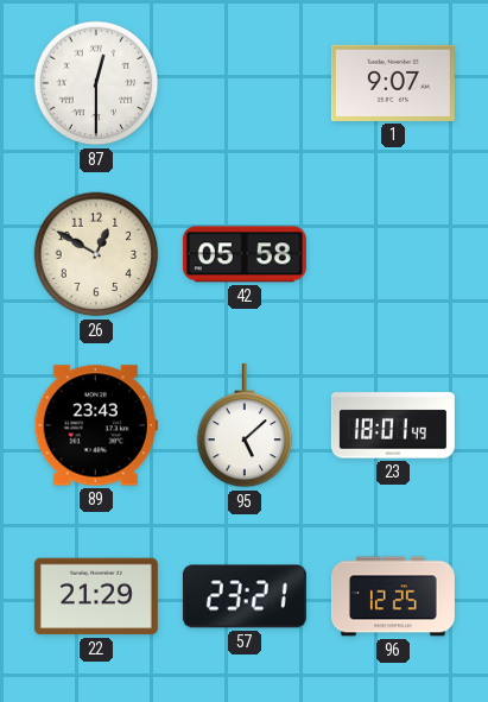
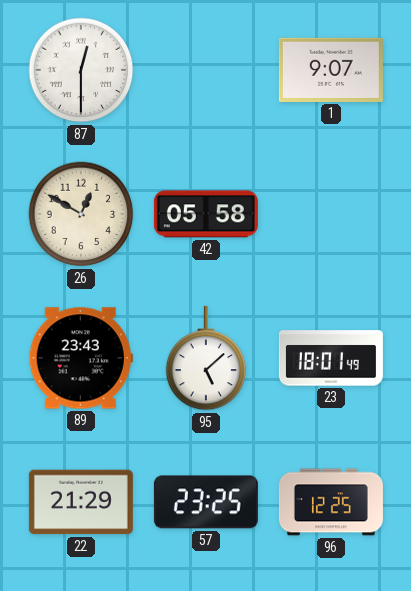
57: 23:21 -> 23:25 (206, 502)
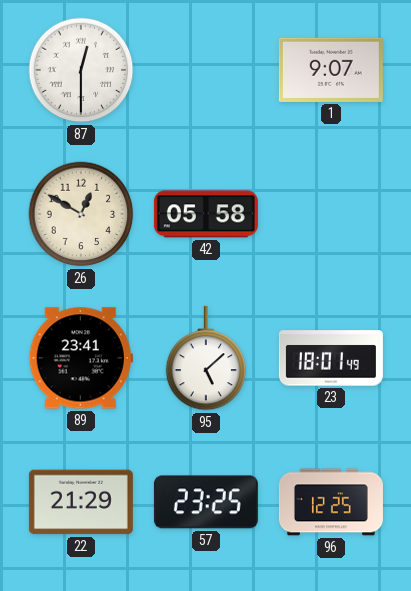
89: 23:43 -> 23:41 (81, 358)
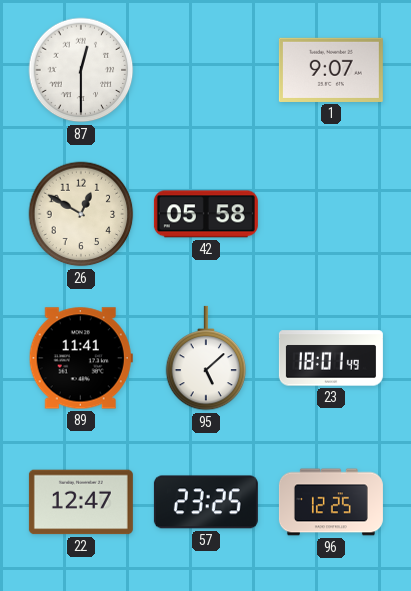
89: 23:41 -> 11:41 (81, 358)
22: 21:29 -> 12:47 (81, 502)
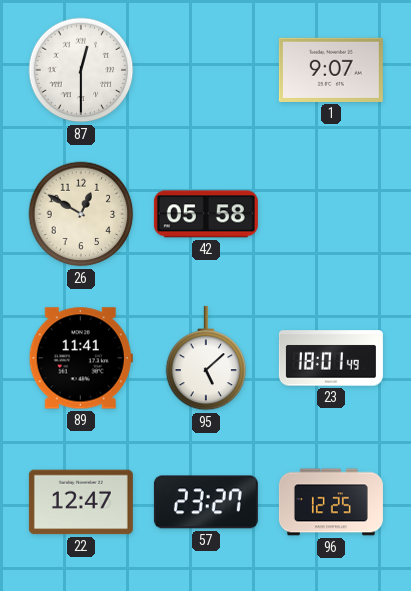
57: 23:25 -> 23:27 (206, 502)
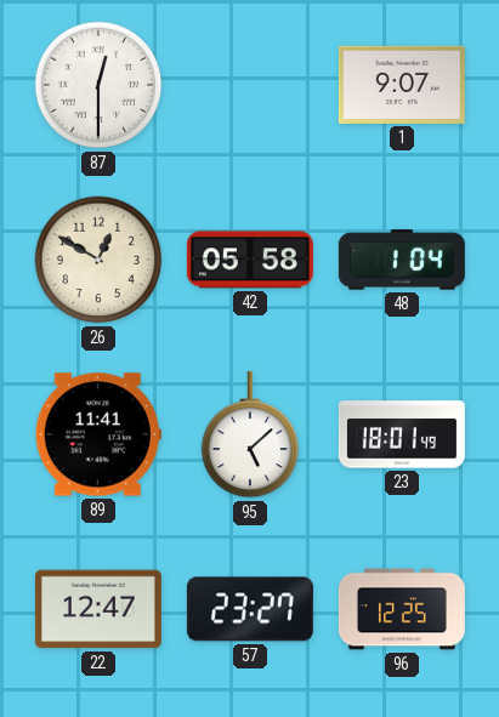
48: none -> 1:04 (402, 260)
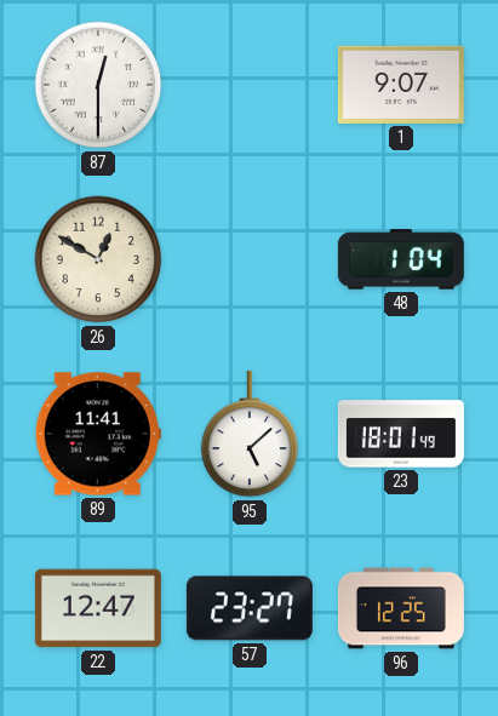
42: 05:58 -> none (250, 260)
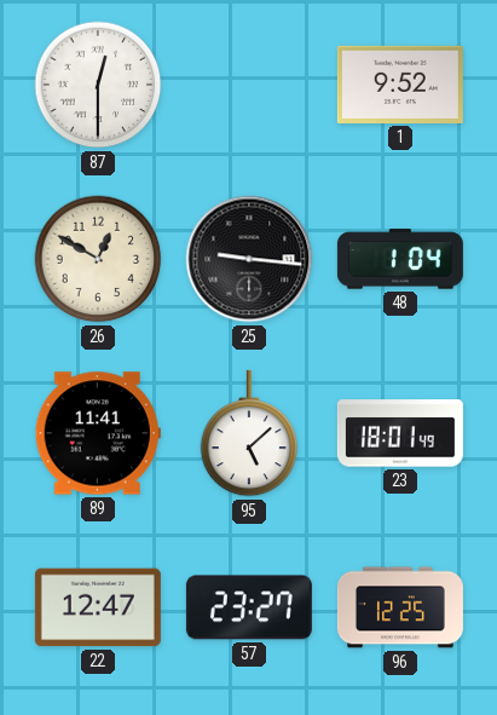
1: 9:07 -> 9:52 (400, 85)
25: none -> 9:16 (249, 259)
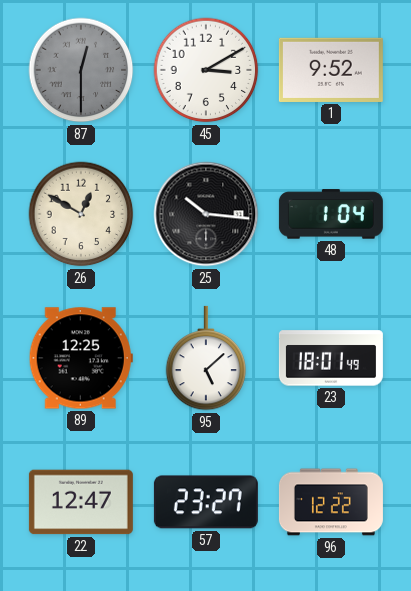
87 dial: white -> grey (81, 70)
45: none -> 3:10 (206, 70)
25: 9:16 -> 10:16 (206, 214)
89: 11:41 -> 12:25 (81, 358)
96: 12:25 -> 12:22 (331, 502)
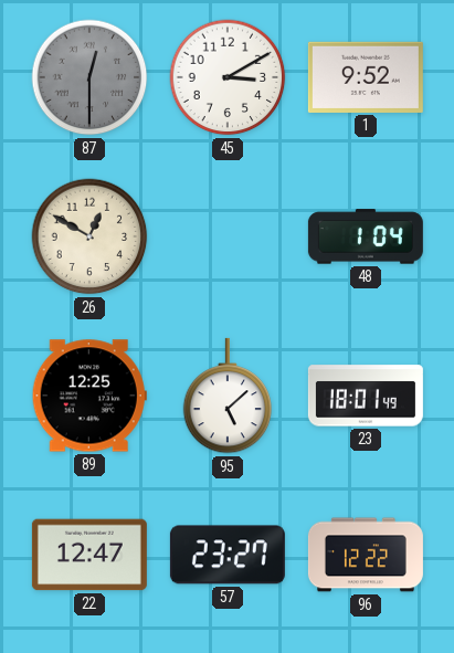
25: 10:16 -> none (206, 214)
